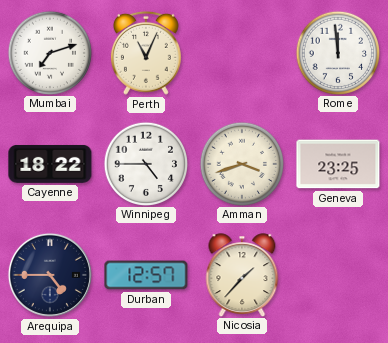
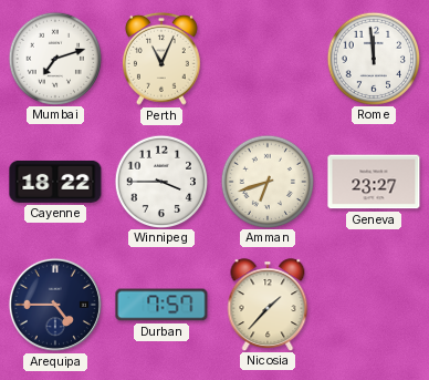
Winnipeg: 4:45 -> 3:45 (160, 181)
Amman: 3:42 -> 6:42 (266, 181)
Geneva: 23:25 -> 23:27 (374, 182)
Durban: 12:57 -> 7:57 (161, 305)
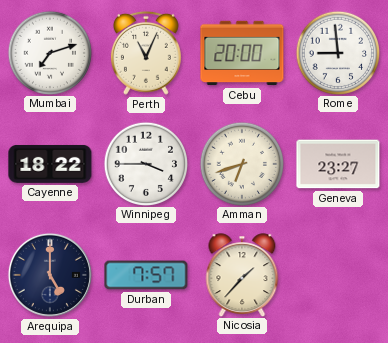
Cebu: none -> 20:00 (242, 53)
Rome: 11:59 -> 8:59 (337, 52)
Arequipa: 4:45 -> 5:00 (50, 275)
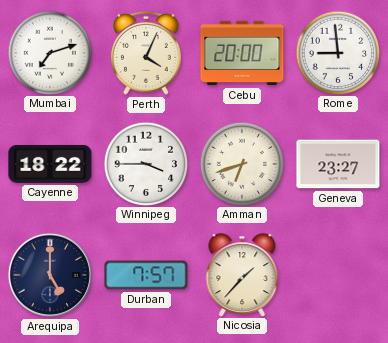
Perth: 11:04 -> 4:04 (146, 53)
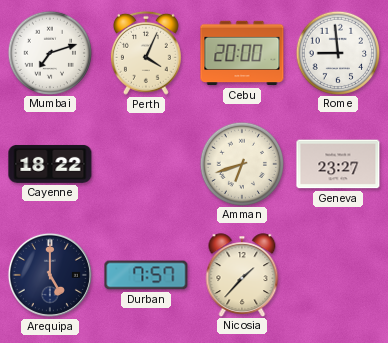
Winnipeg: 3:45 -> none (145, 163)
